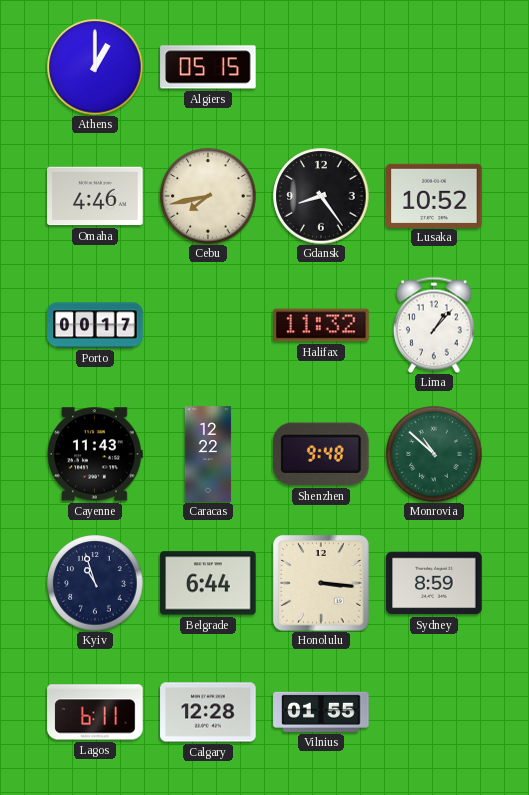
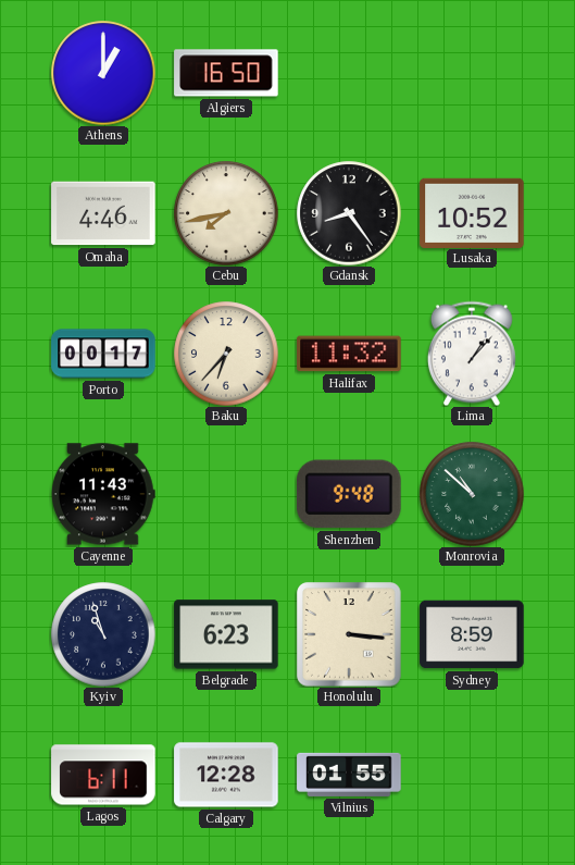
Algiers: 05:15 -> 16:50 (226, 73)
Baku: none -> 6:37 (226, 354)
Caracas: 12:22 -> none (208, 454)
Belgrade: 6:44 -> 6:23 (226, 634)
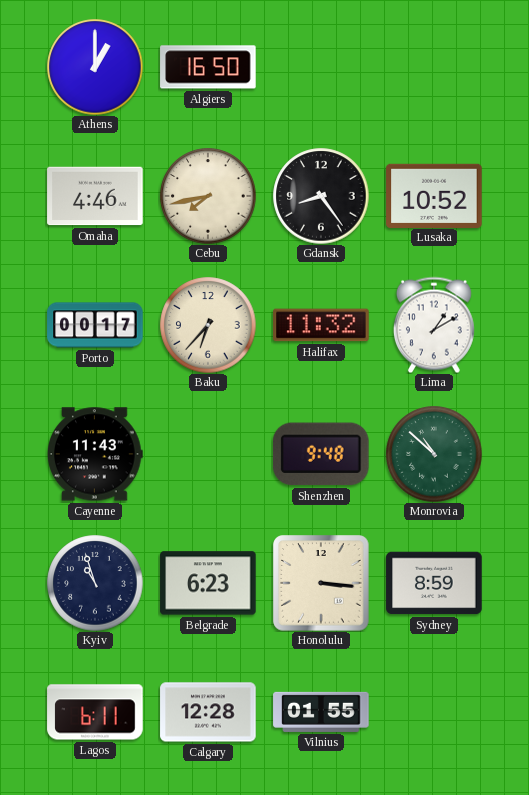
Lima: 1:07 -> 1:10 (434, 325)
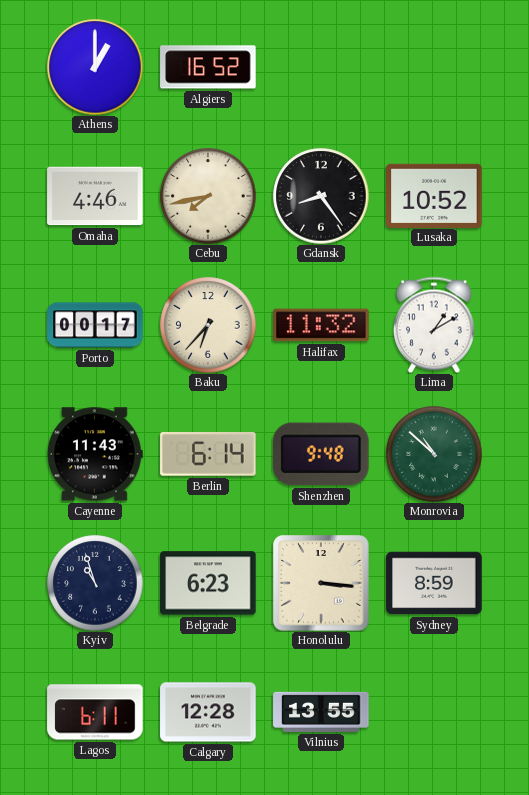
Algiers: 16:50 -> 16:52 (208, 67)
Berlin: none -> 6:14 (208, 454)
Vilnius: 01:55 -> 13:55 (321, 712)
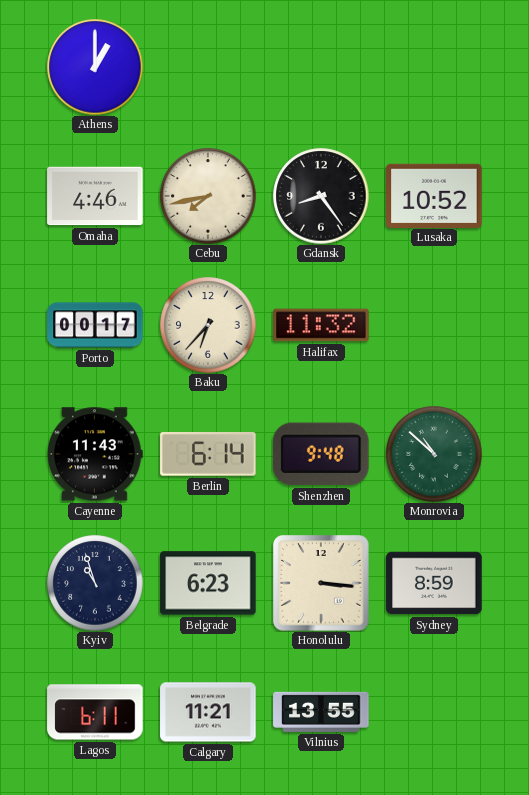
Algiers: 16:52 -> none (208, 67)
Lima: 1:10 -> none (434, 325)
Calgary: 12:28 -> 11:21 (208, 712)
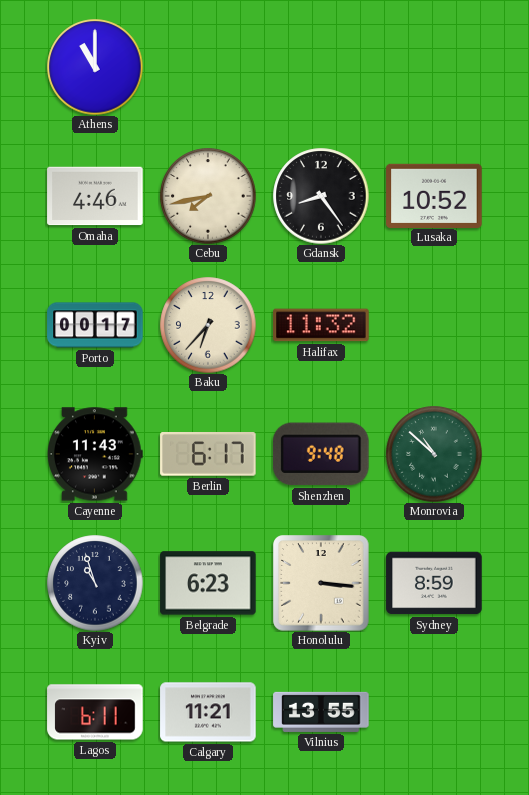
Athens: 1:00 -> 11:00 (95, 67)
Berlin: 6:14 -> 6:17 (208, 454)
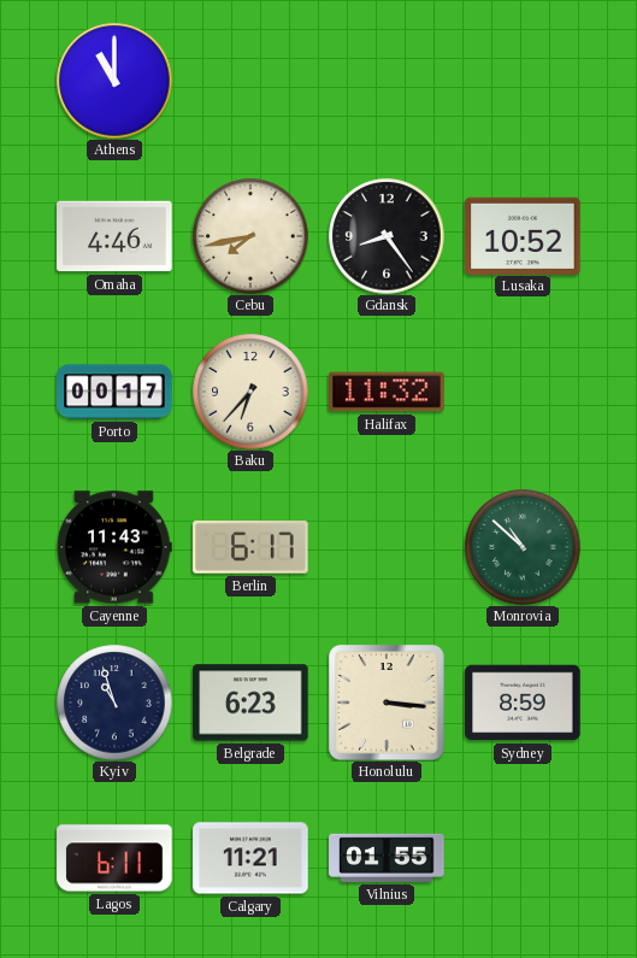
Shenzhen: 9:48 -> none (322, 454)
Vilnius: 13:55 -> 01:55 (387, 858)
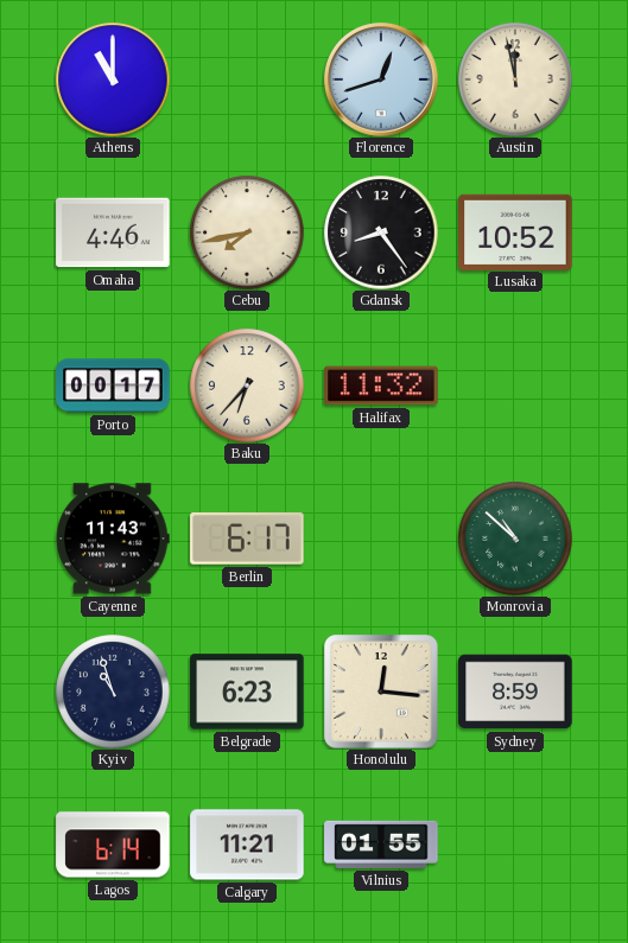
Florence: none -> 12:42 (381, 79)
Austin: none -> 11:58 (515, 79)
Honolulu: 3:16 -> 12:16 (381, 692)
Lagos: 6:11 -> 6:14 (113, 845)
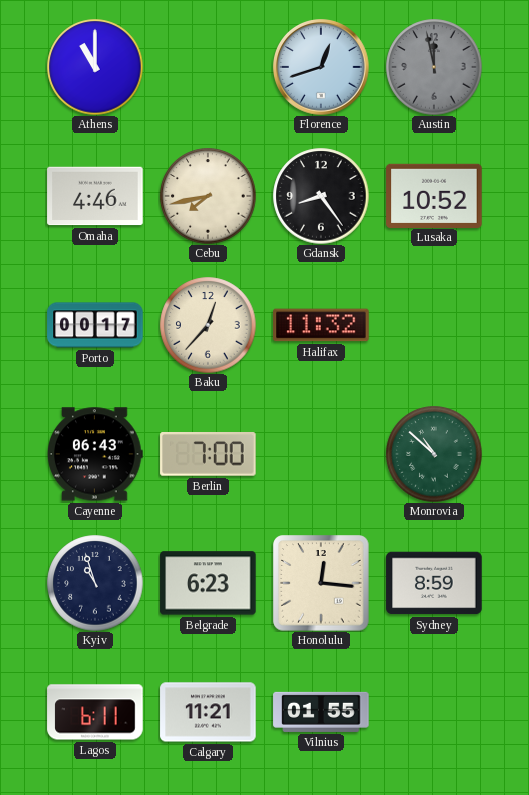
Austin dial: cream -> grey (434, 67)
Baku: 6:37 -> 12:37 (208, 325)
Cayenne: 11:43 -> 06:43 (96, 454)
Berlin: 6:17 -> 7:00 (208, 454)
Lagos: 6:14 -> 6:11 (95, 712)
